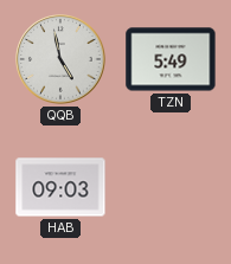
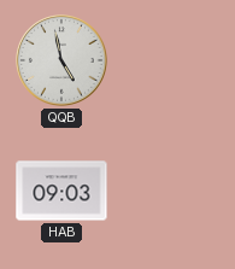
TZN: 5:49 -> none (171, 59)
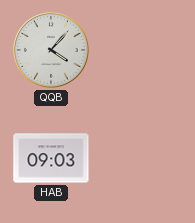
QQB: 4:58 -> 4:07 (51, 50)
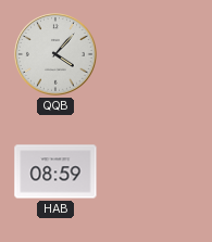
HAB: 09:03 -> 08:59 (55, 171)
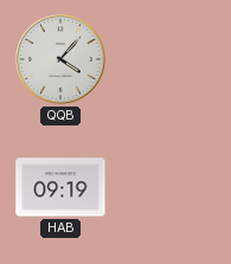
HAB: 08:59 -> 09:19 (60, 187)
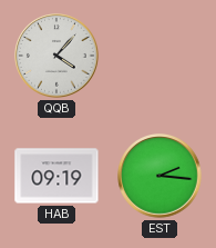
EST: none -> 2:16 (160, 176)
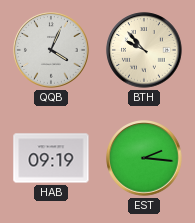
QQB: 4:07 -> 4:04 (51, 50)
BTH: none -> 9:53 (144, 50)
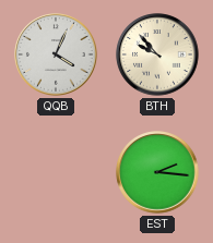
HAB: 09:19 -> none (51, 158)
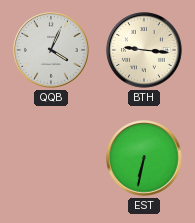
BTH: 9:53 -> 9:16 (144, 50)
EST: 2:16 -> 6:32 (144, 158)
